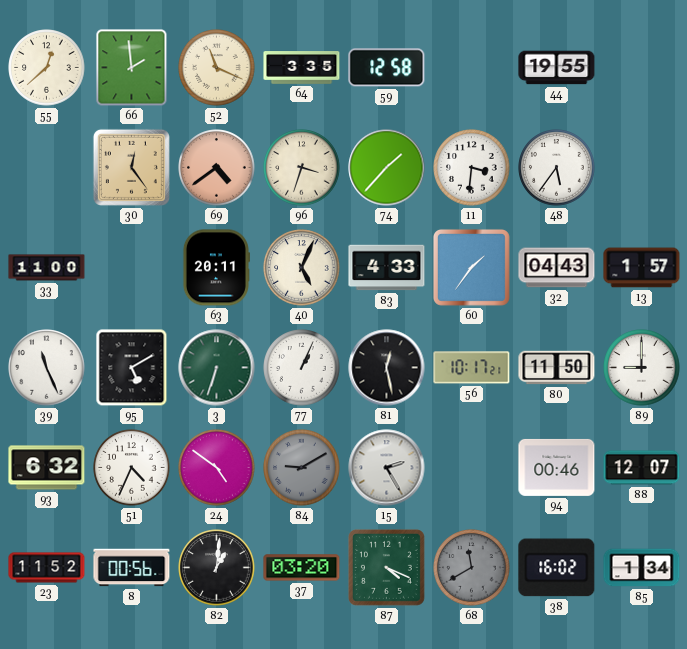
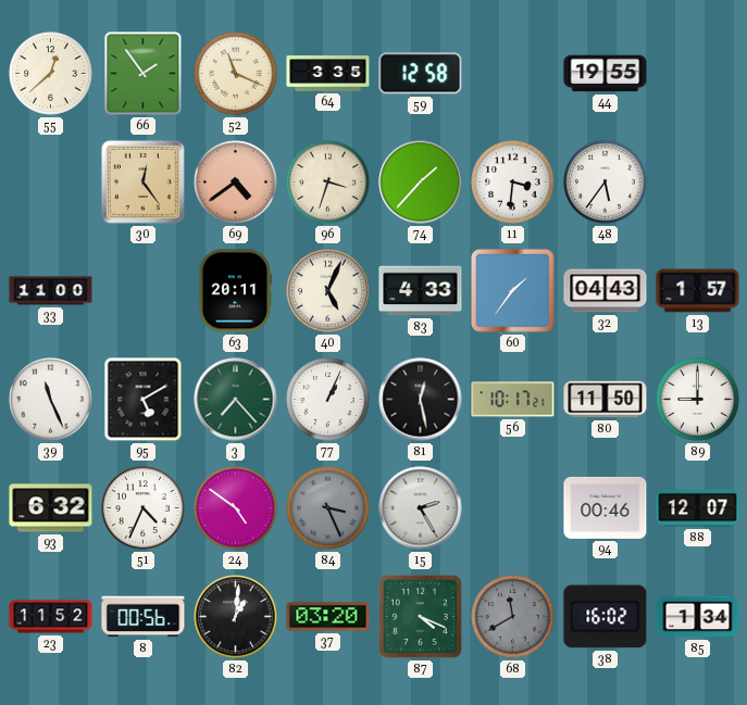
66: 1:59 -> 1:54 (144, 74)
3: 6:33 -> 7:23 (236, 400)
84: 9:10 -> 3:26 (328, 508)
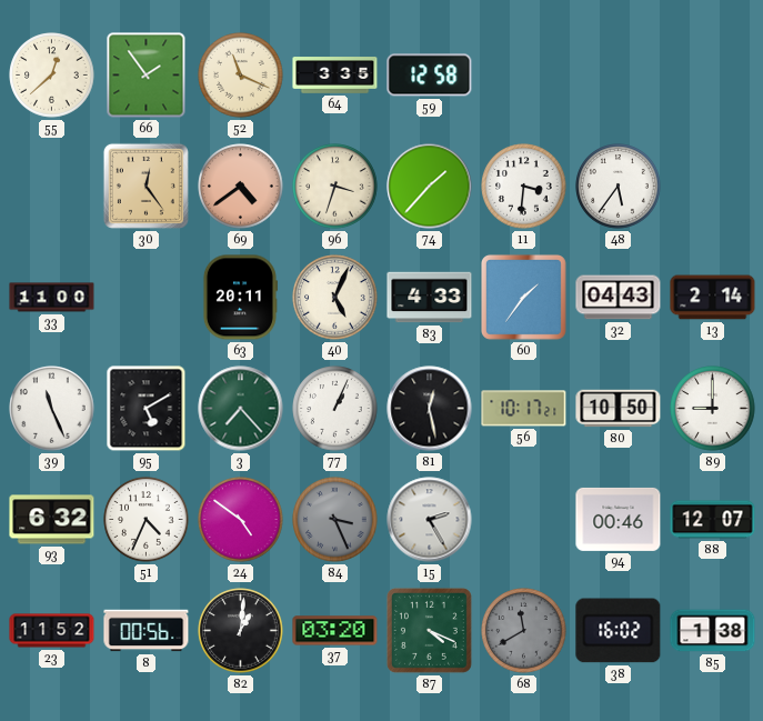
44: 19:55 -> none (606, 74)
13: 1:57 -> 2:14 (713, 298)
80: 11:50 -> 10:50 (619, 409)
85: 1:34 -> 1:38 (713, 631)
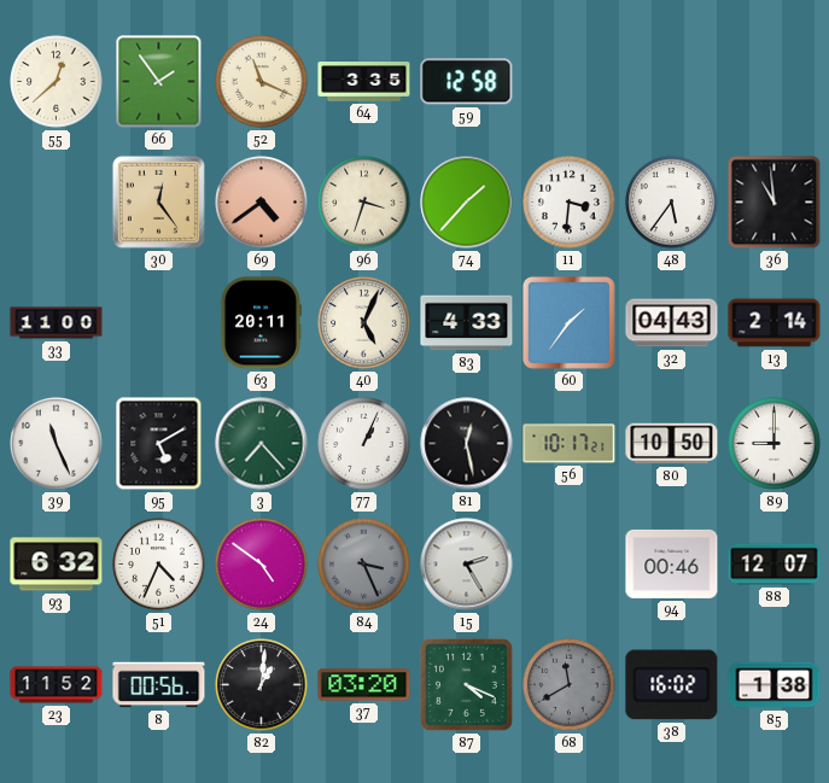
36: none -> 10:59 (775, 203)
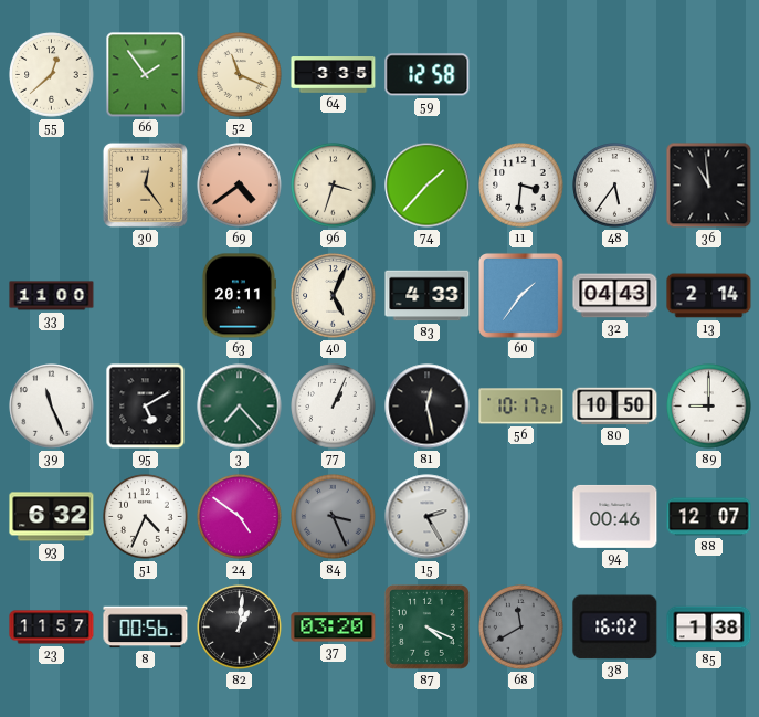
23: 11:52 -> 11:57 (52, 628)
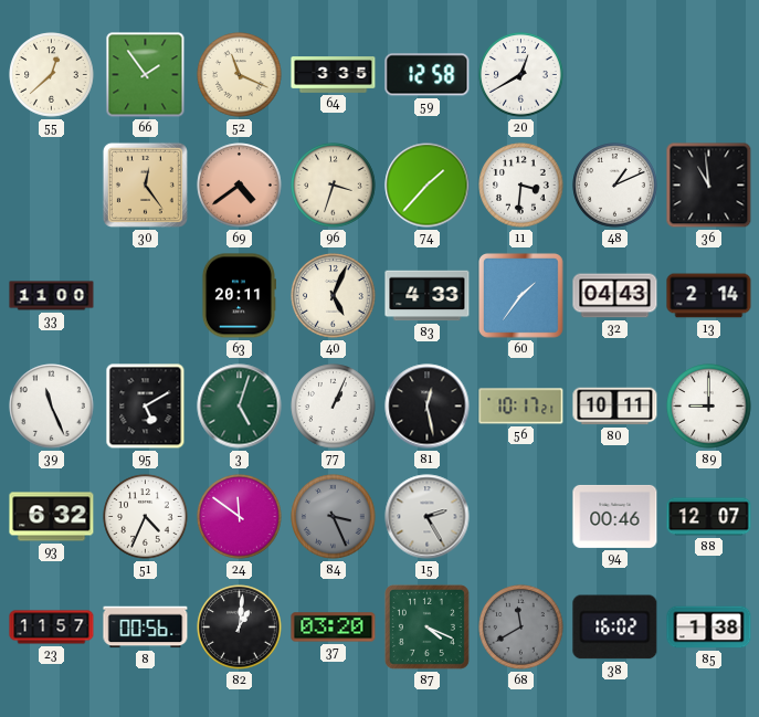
20: none -> 12:40 (521, 75)
48: 5:36 -> 1:11 (615, 186)
3: 7:23 -> 5:03 (240, 407)
80: 10:50 -> 10:11 (615, 407)
24: 4:51 -> 11:51 (240, 517)
